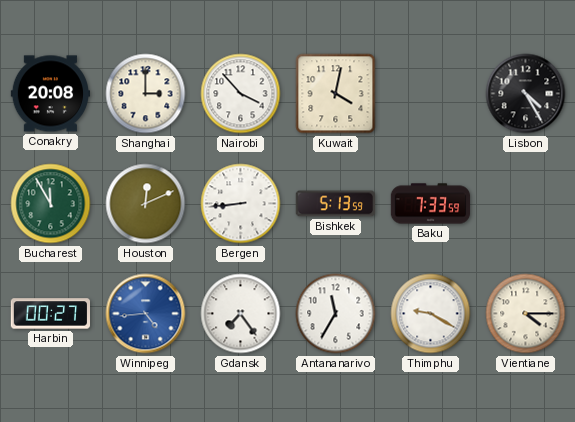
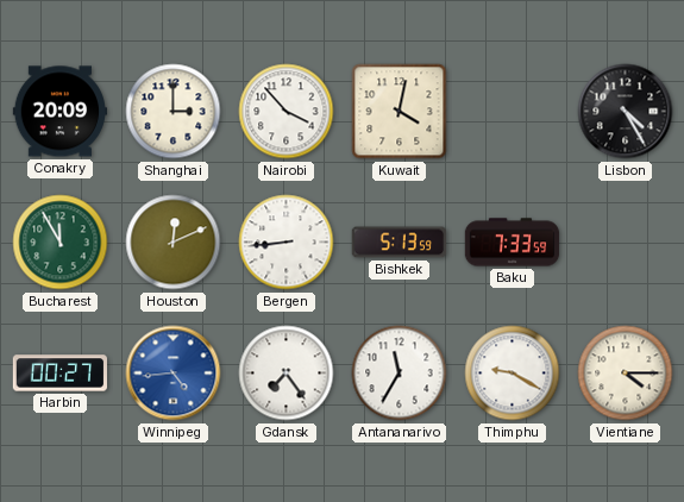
Conakry: 20:08 -> 20:09 (59, 112)
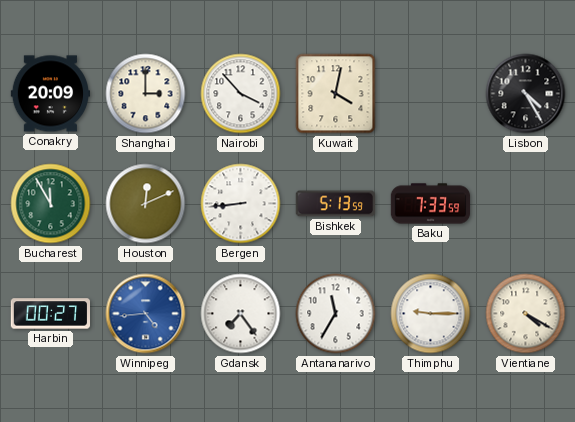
Thimphu: 9:20 -> 9:15 (431, 314)
Vientiane: 4:15 -> 4:20 (526, 314)
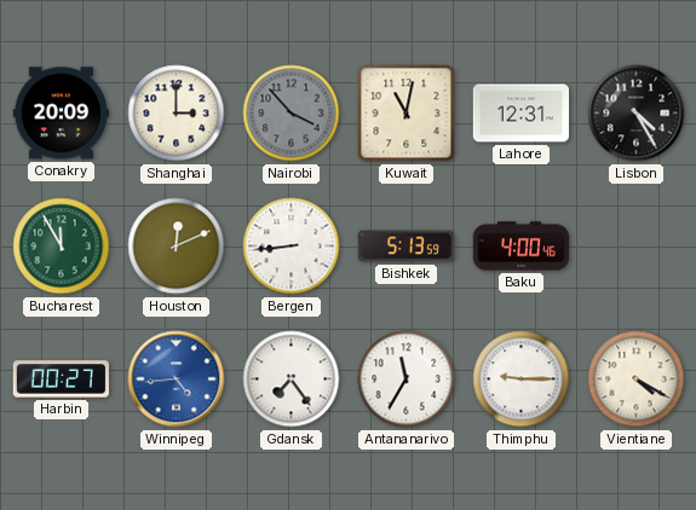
Nairobi dial: white -> grey (292, 114)
Kuwait: 4:02 -> 11:02 (407, 114)
Lahore: none -> 12:31 (522, 114)
Baku: 7:33 -> 4:00 (522, 247)
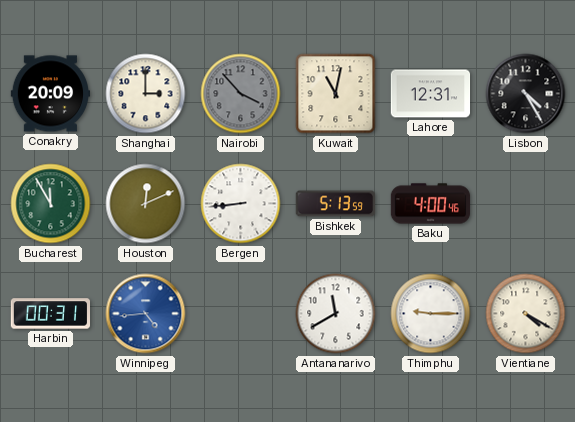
Harbin: 00:27 -> 00:31 (51, 314)
Gdansk: 7:24 -> none (292, 379)
Antananarivo: 11:35 -> 11:40 (336, 314)
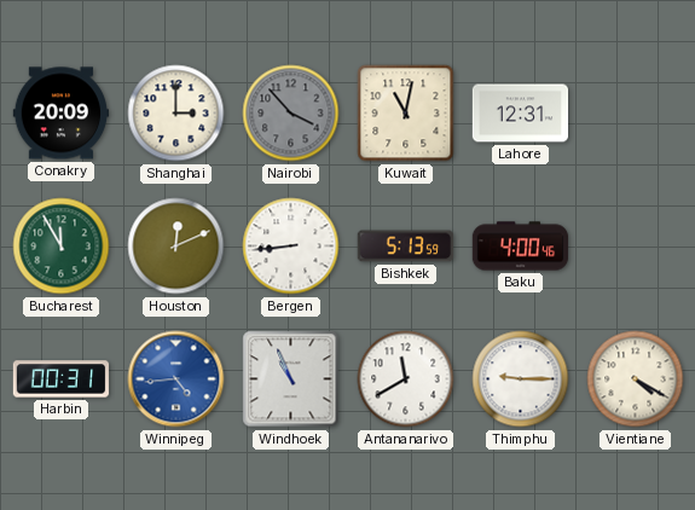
Lisbon: 4:25 -> none (526, 94)
Windhoek: none -> 10:56 (291, 379)
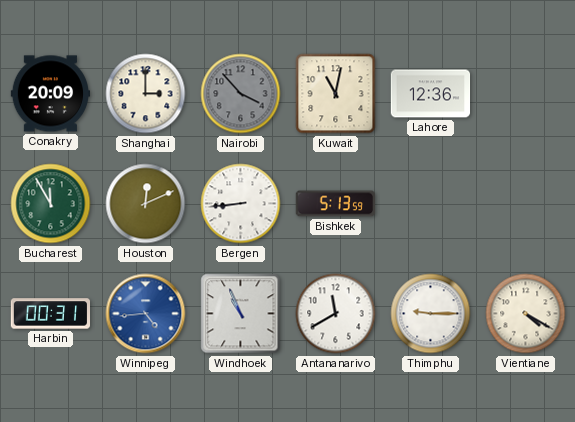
Lahore: 12:31 -> 12:36 (431, 94)
Baku: 4:00 -> none (521, 247)
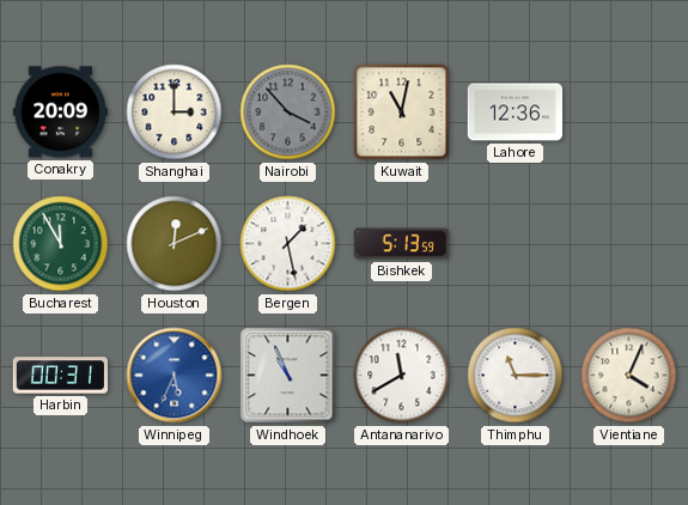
Bergen: 8:44 -> 1:28 (288, 244)
Winnipeg: 4:44 -> 5:34 (175, 376)
Thimphu: 9:15 -> 11:15 (516, 376)
Vientiane: 4:20 -> 4:04 (629, 376)
